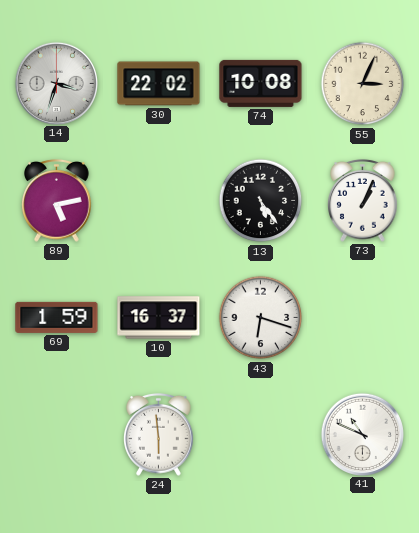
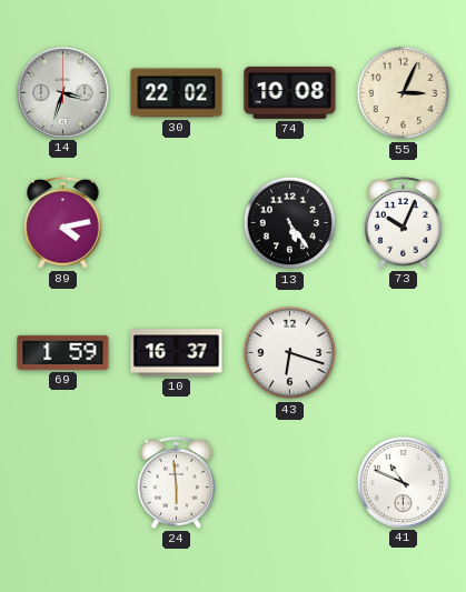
89: 5:13 -> 4:13 (63, 222)
73: 1:04 -> 10:04 (404, 222)
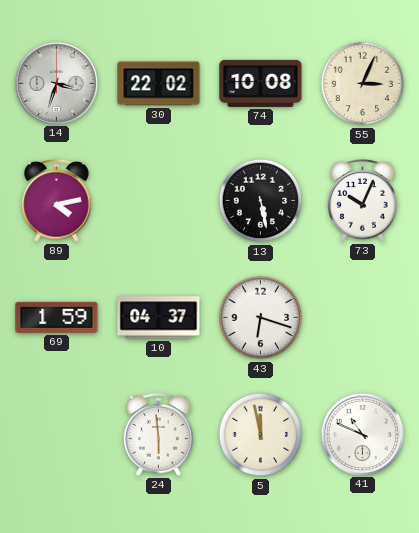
13: 5:24 -> 5:28 (261, 201)
10: 16:37 -> 04:37 (159, 318)
5: none -> 11:58 (261, 435)
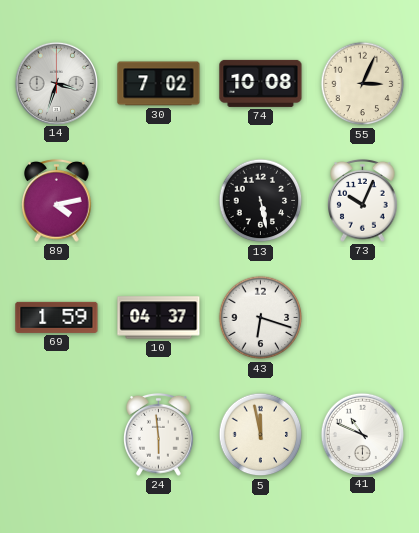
30: 22:02 -> 7:02 (159, 84)
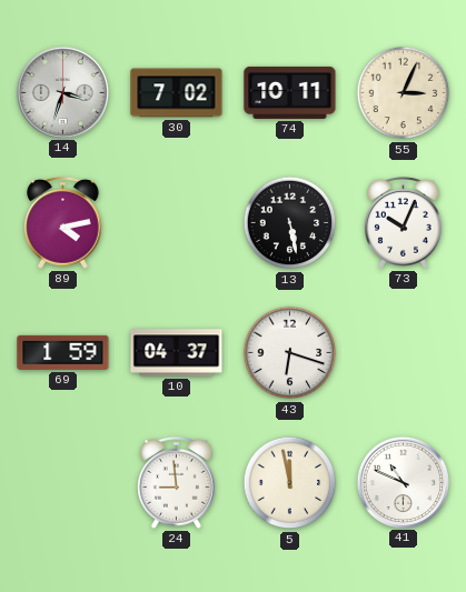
74: 10:08 -> 10:11 (290, 92)
24: 5:59 -> 8:59 (177, 482)
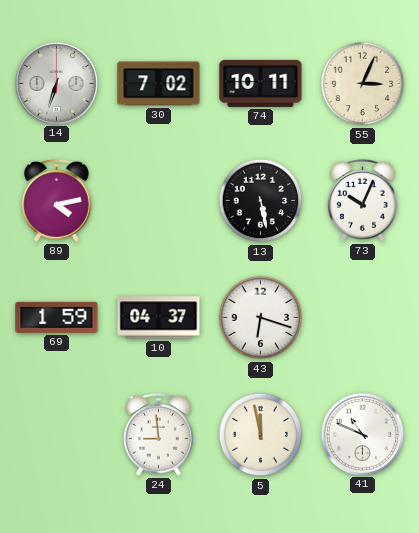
14: 3:33 -> 6:33 (56, 83)
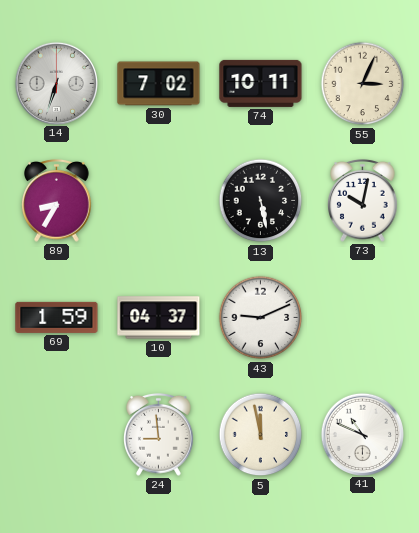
89: 4:13 -> 8:35 (57, 200)
73: 10:04 -> 10:02 (363, 200)
43: 6:18 -> 9:11 (261, 318)
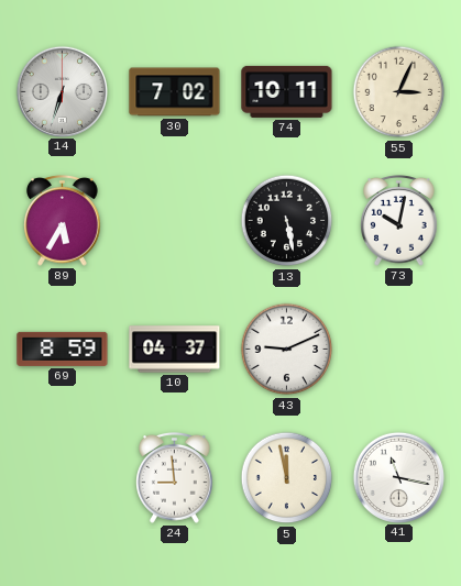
89: 8:35 -> 5:35 (63, 220)
69: 1:59 -> 8:59 (63, 349)
41: 10:49 -> 11:17 (398, 477)
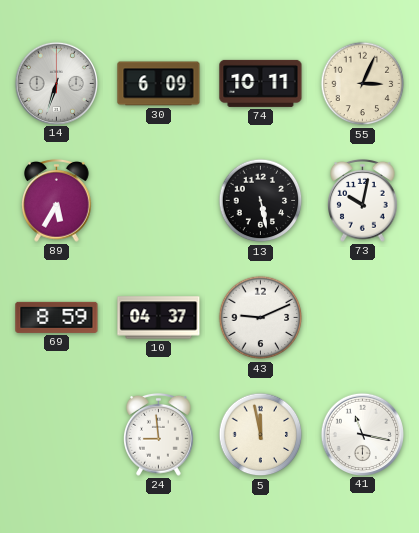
30: 7:02 -> 6:09 (159, 84)
